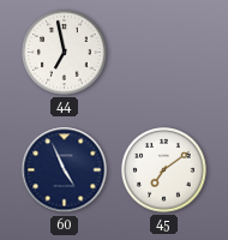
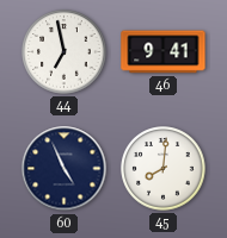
46: none -> 9:41 (164, 52)
45: 7:09 -> 8:01 (164, 169)
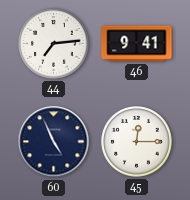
44: 6:58 -> 7:14 (54, 44)
45: 8:01 -> 12:15 (137, 142)
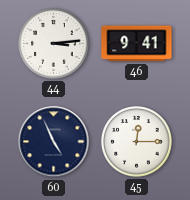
44: 7:14 -> 3:14 (54, 44)
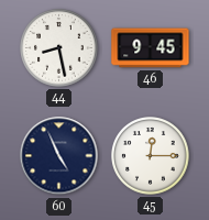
44: 3:14 -> 8:28 (59, 48)
46: 9:41 -> 9:45 (151, 48)
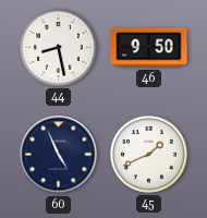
46: 9:45 -> 9:50 (149, 48)
45: 12:15 -> 1:41 (149, 155)
